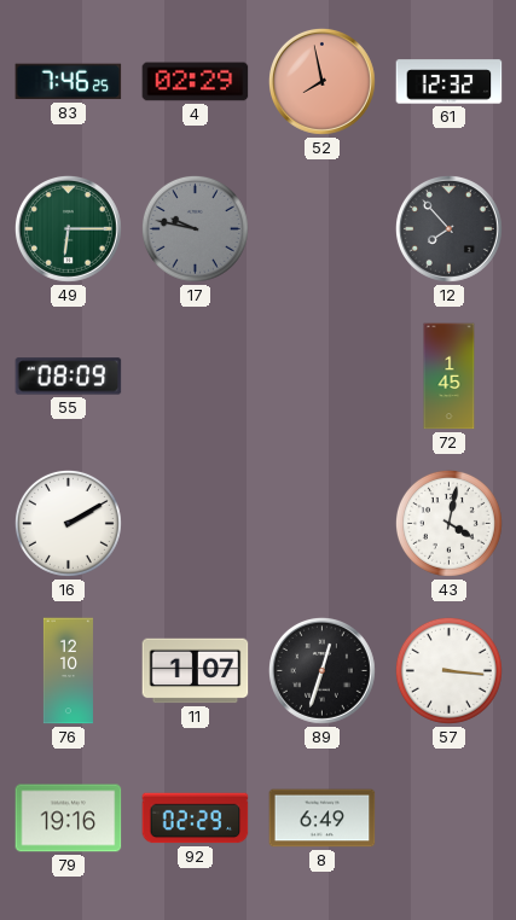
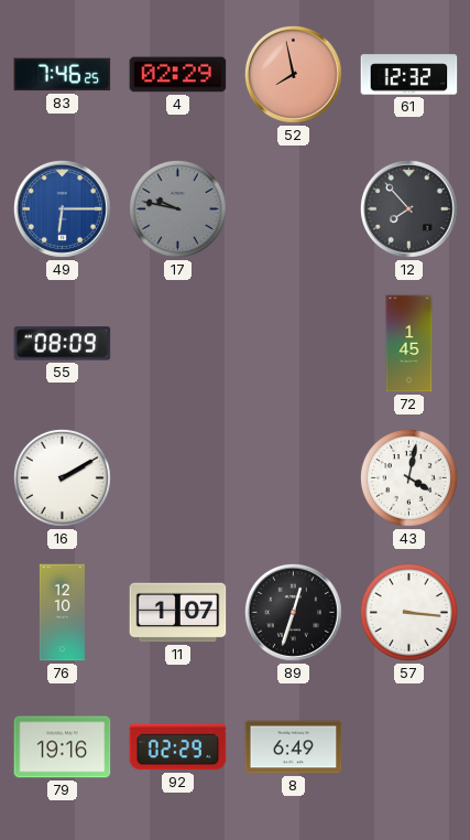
49 dial: green -> blue (62, 208)
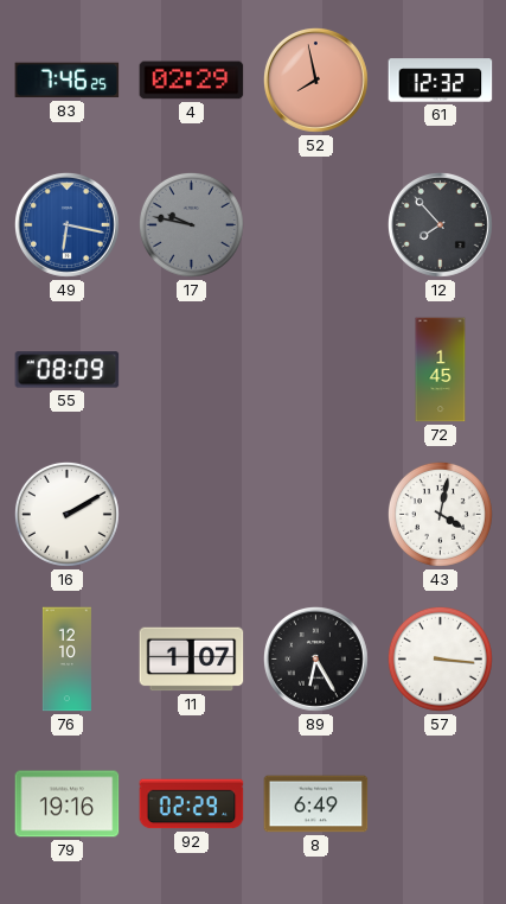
49: 6:15 -> 6:17 (66, 224)
89: 12:33 -> 6:25 (315, 658)
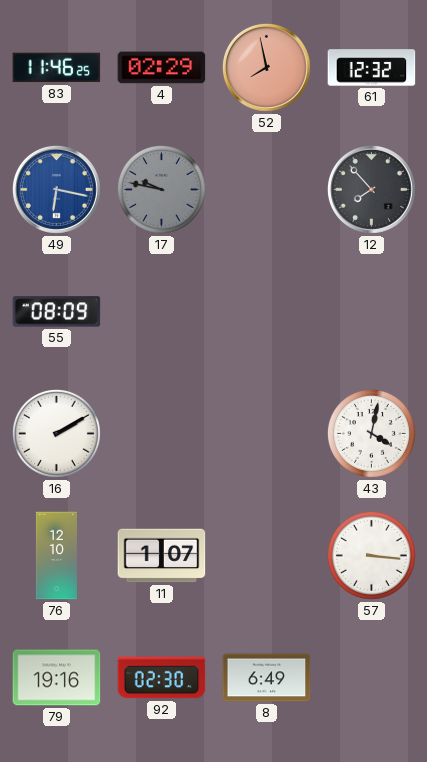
83: 7:46 -> 11:46 (57, 68)
72: 1:45 -> none (441, 370)
89: 6:25 -> none (315, 658)
92: 02:29 -> 02:30 (162, 678)
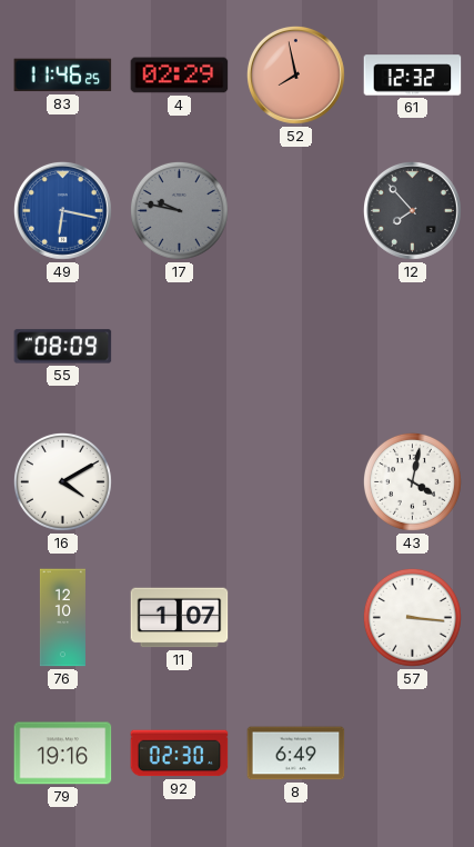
16: 2:10 -> 4:10 (62, 481)
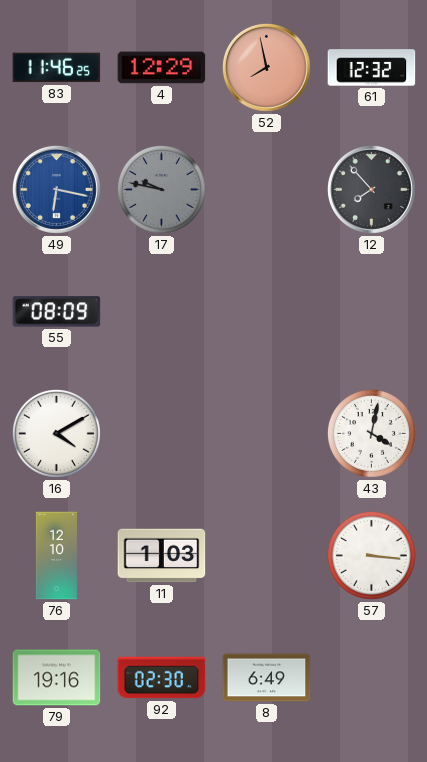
4: 02:29 -> 12:29 (162, 68)
11: 1:07 -> 1:03 (162, 556)
